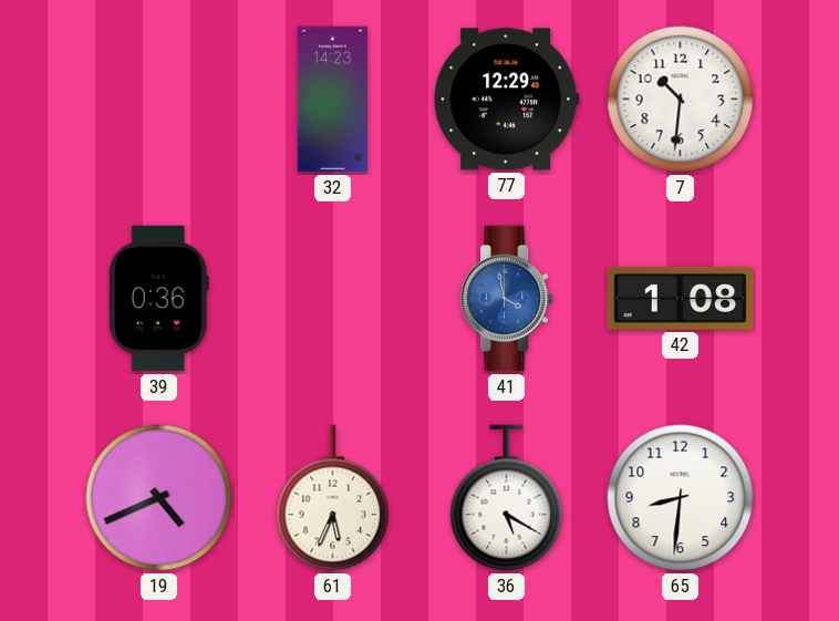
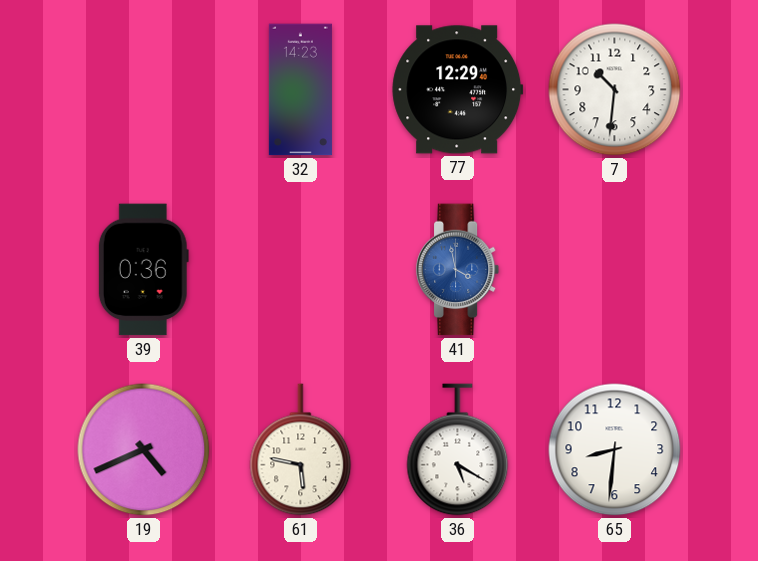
42: 1:08 -> none (681, 298)
61: 5:34 -> 5:47 (301, 450)
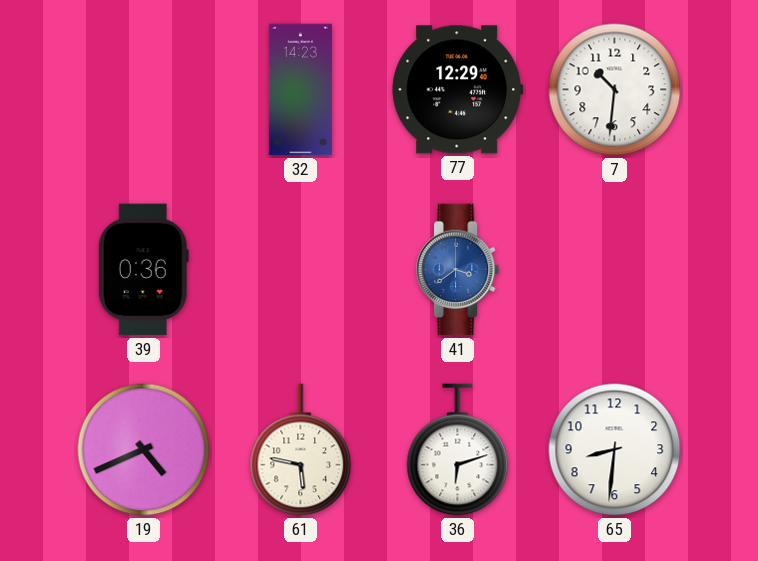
41: 3:58 -> 3:39 (458, 270)
36: 5:20 -> 6:12 (458, 450)
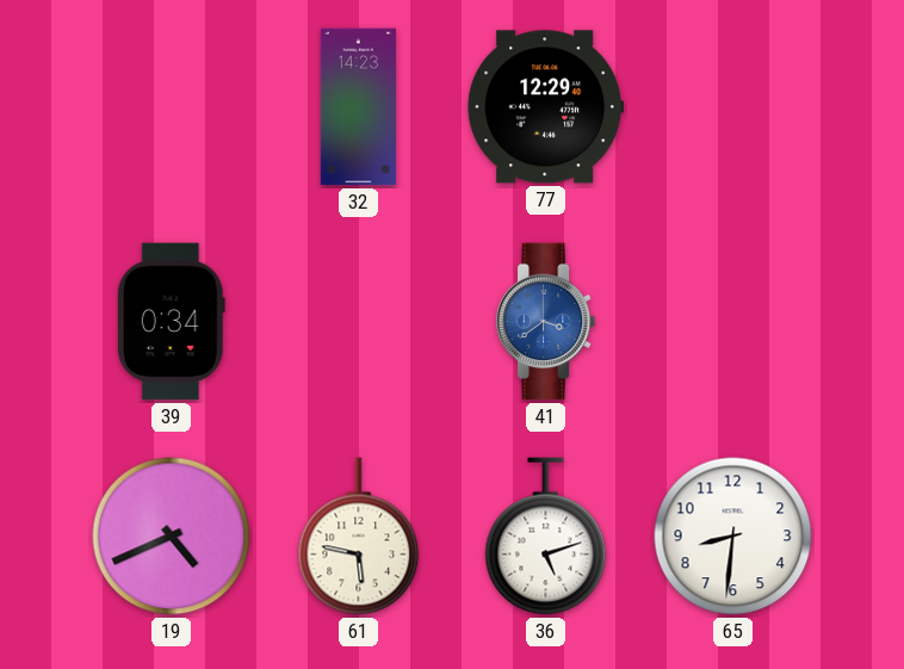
7: 10:31 -> none (615, 90)
39: 0:36 -> 0:34 (171, 322)
36: 6:12 -> 5:12 (546, 537)
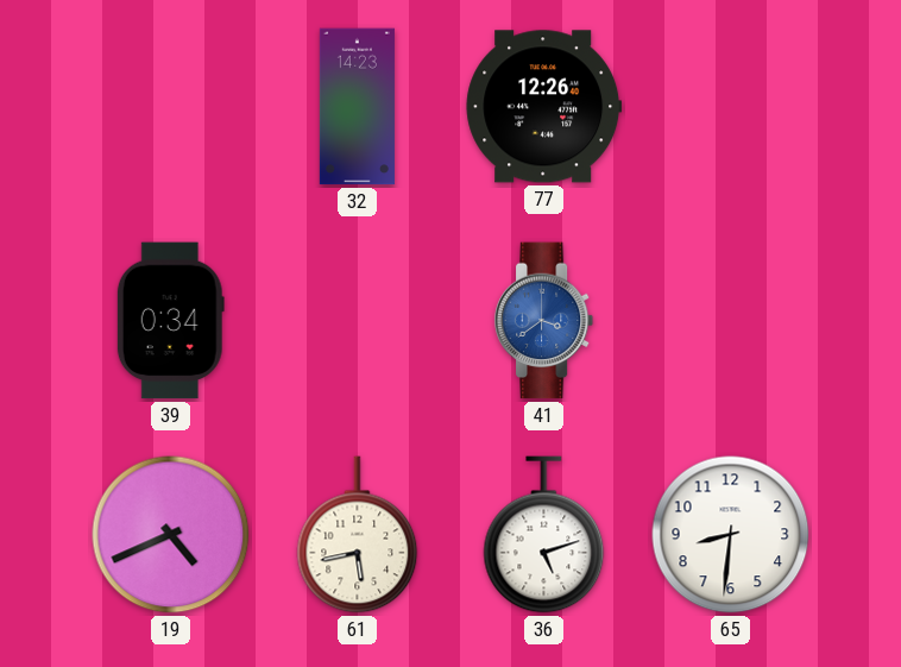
77: 12:29 -> 12:26 (544, 107)
61: 5:47 -> 5:43 (358, 535)
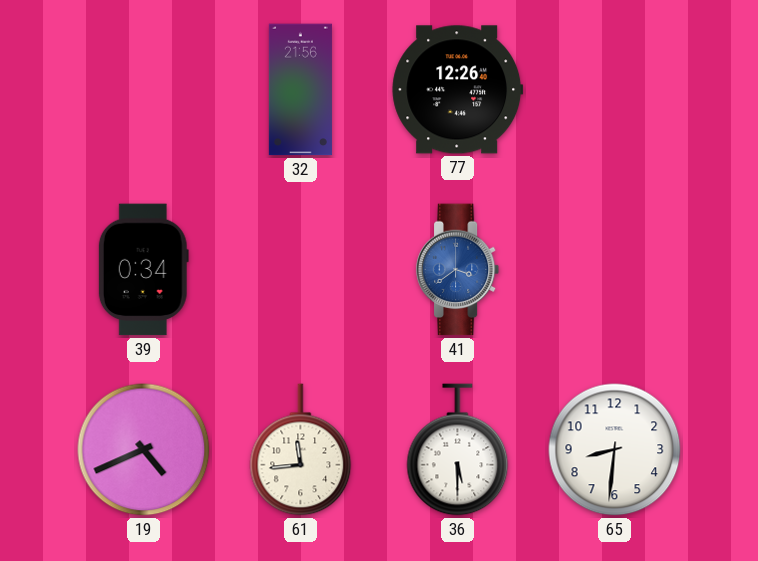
32: 14:23 -> 21:56 (300, 90)
61: 5:43 -> 11:44 (301, 450)
36: 5:12 -> 5:30 (458, 450)
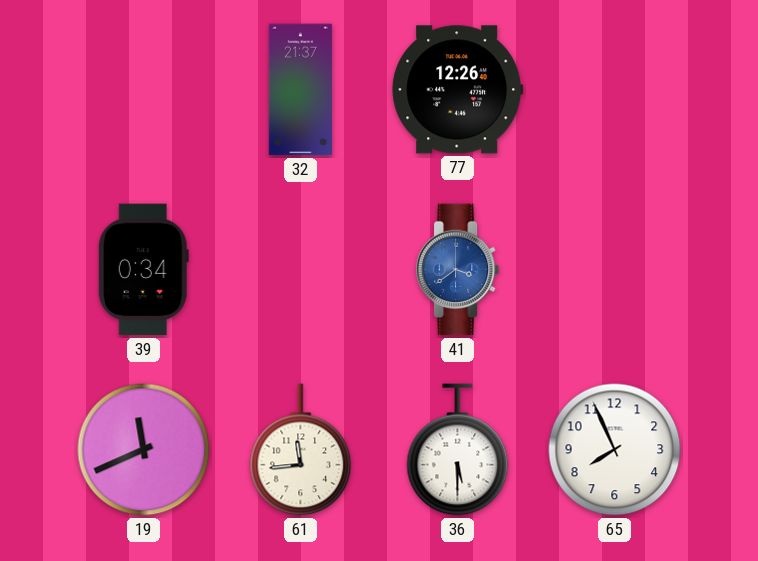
32: 21:56 -> 21:37 (300, 90)
19: 4:41 -> 11:41 (144, 450)
65: 8:31 -> 7:56 (615, 450)
